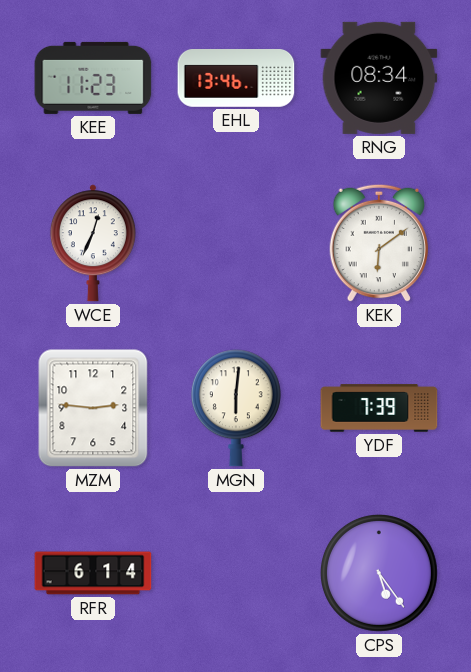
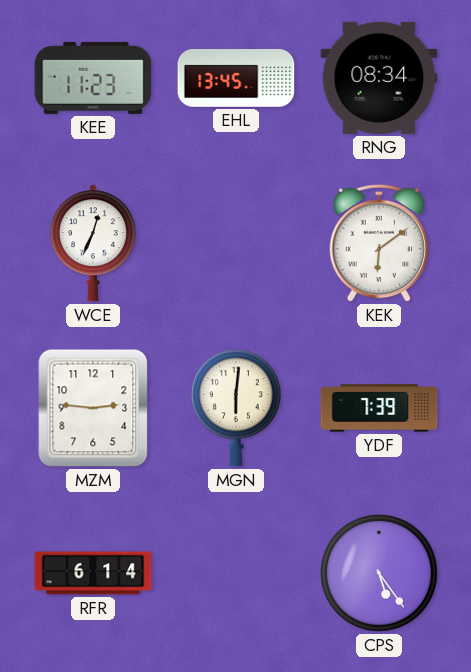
EHL: 13:46 -> 13:45 (236, 78)
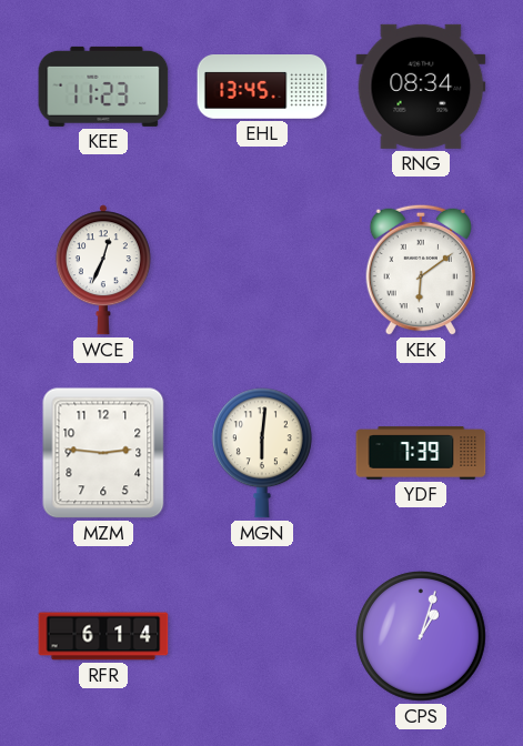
CPS: 5:24 -> 1:03 (421, 636)
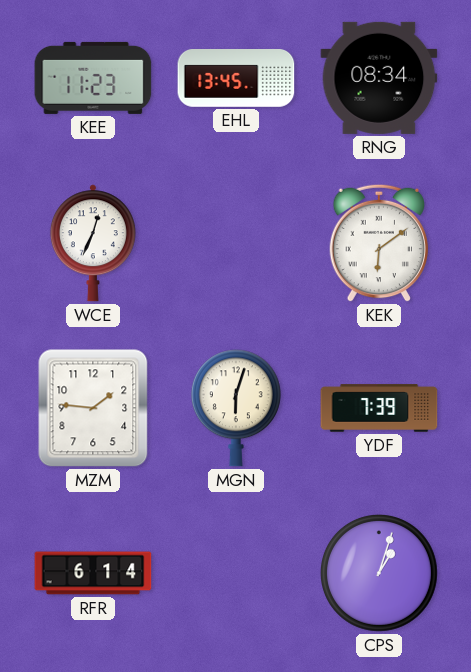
MZM: 2:46 -> 1:46 (93, 408)
MGN: 6:01 -> 6:03 (236, 408)
